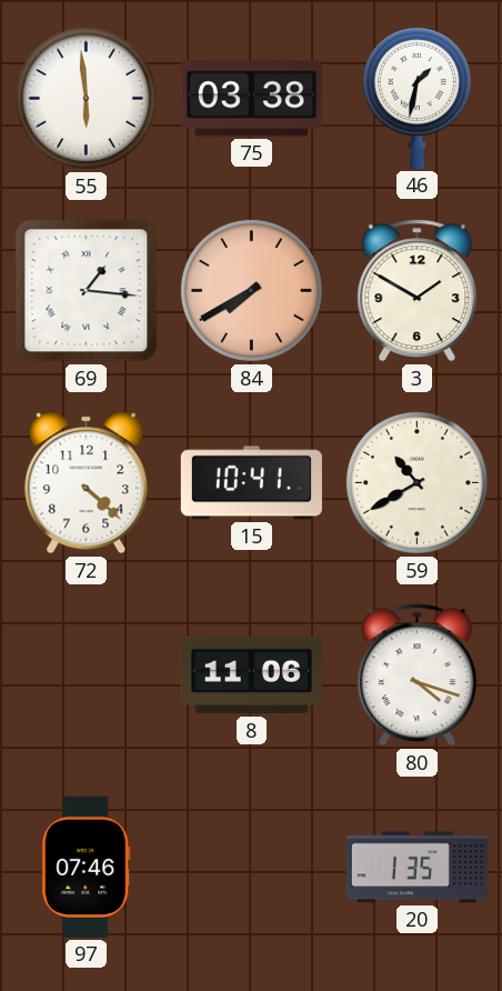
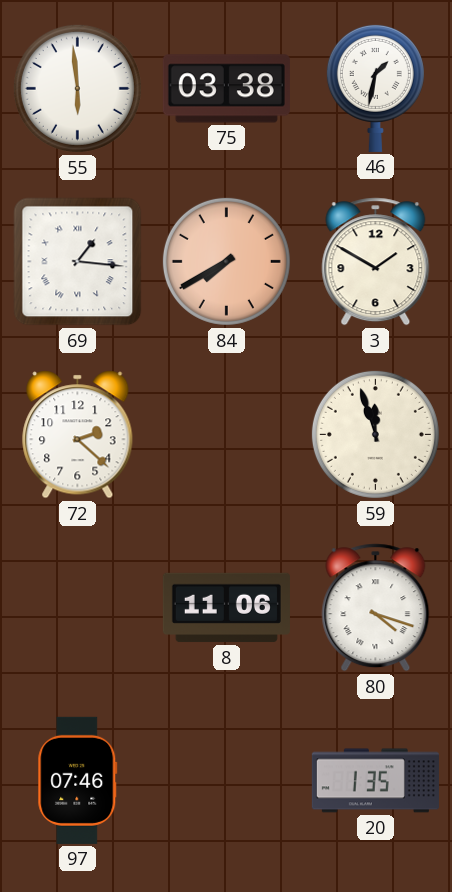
72: 4:22 -> 2:22 (78, 435)
15: 10:41 -> none (251, 483)
59: 10:40 -> 11:57 (375, 434)
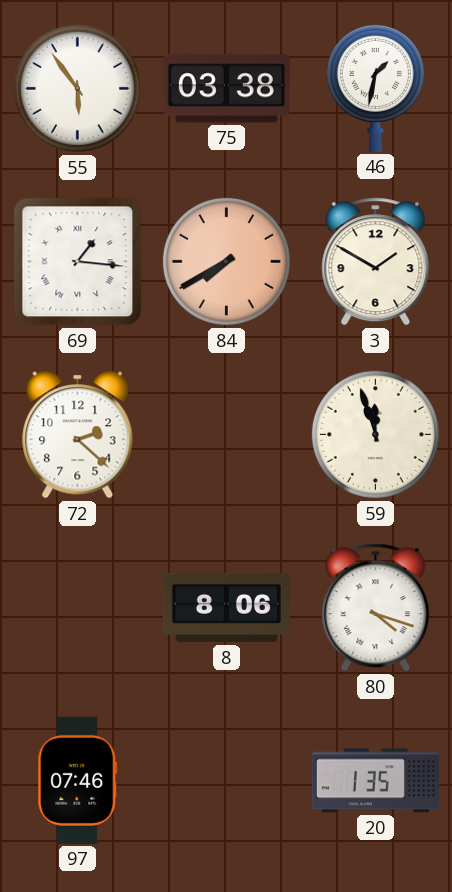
55: 5:59 -> 5:54 (77, 88)
8: 11:06 -> 8:06 (226, 608)
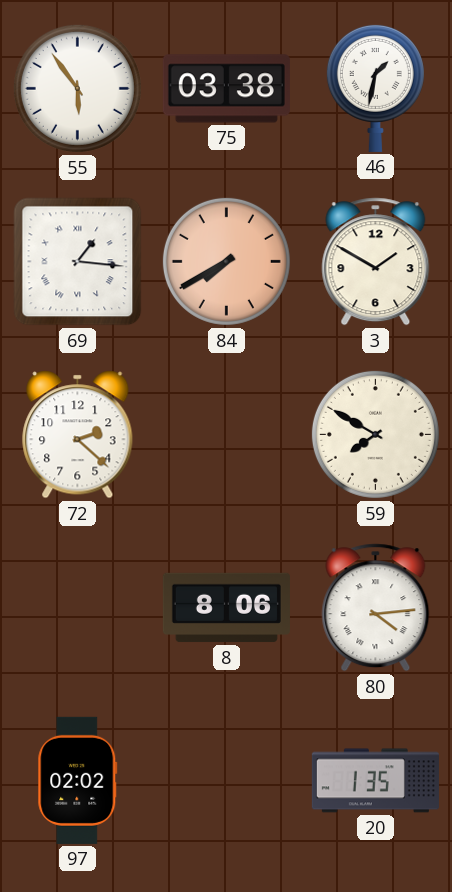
59: 11:57 -> 7:50 (375, 434)
80: 4:18 -> 4:14 (376, 608)
97: 07:46 -> 02:02 (78, 780)
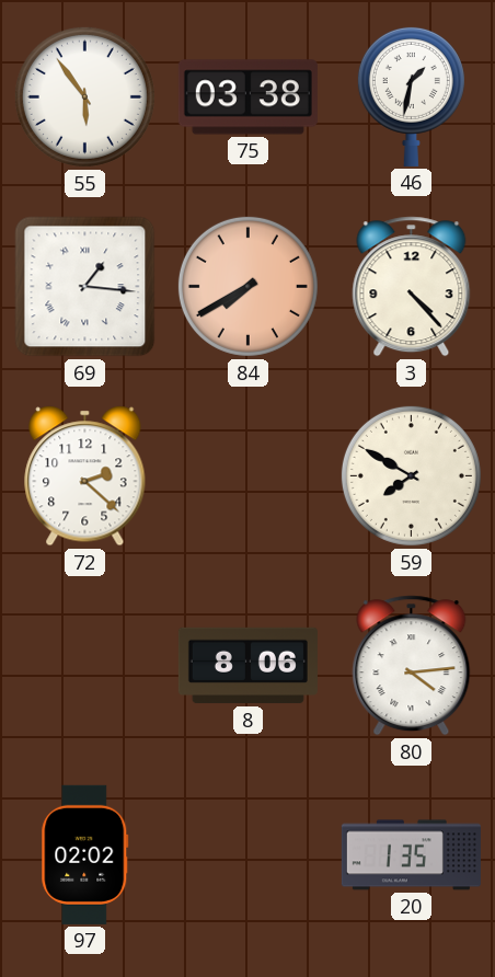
3: 1:50 -> 4:23 (412, 287)
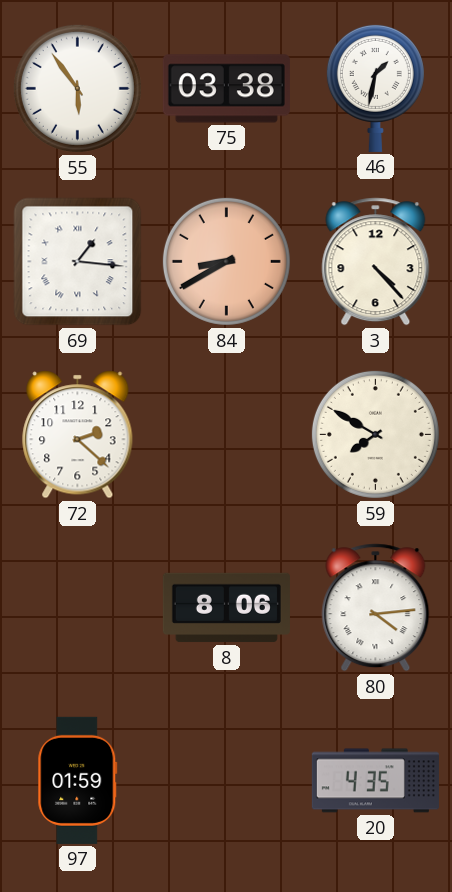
84: 7:40 -> 8:40 (226, 261)
97: 02:02 -> 01:59 (78, 780)
20: 1:35 -> 4:35 (375, 781)
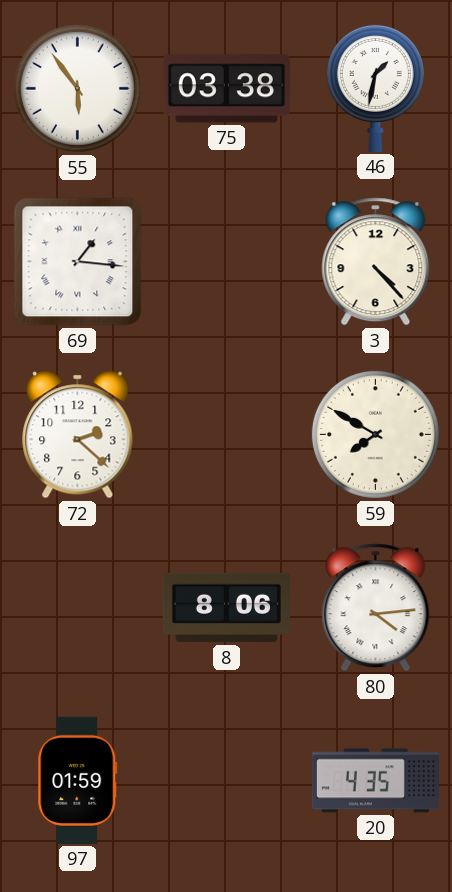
84: 8:40 -> none (226, 261)
